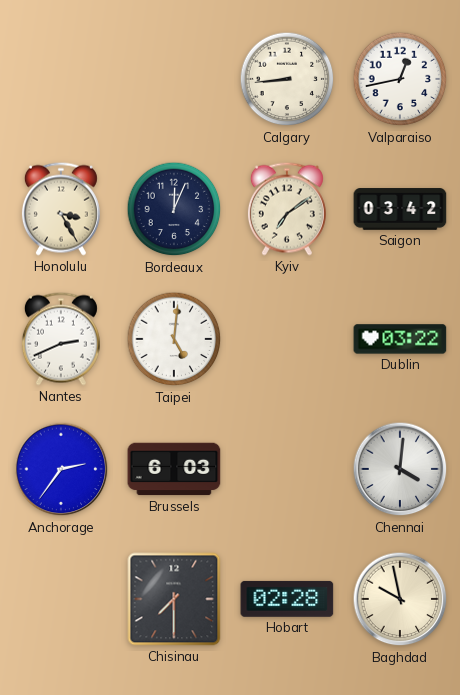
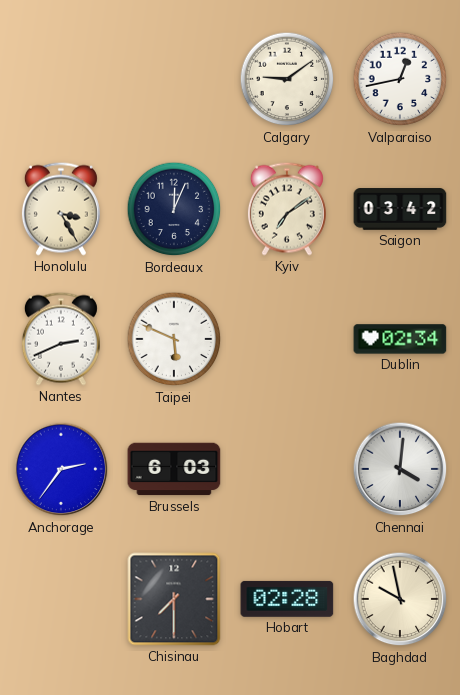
Calgary: 8:44 -> 9:09 (287, 79)
Taipei: 5:01 -> 5:49 (174, 339)
Dublin: 03:22 -> 02:34 (400, 339)
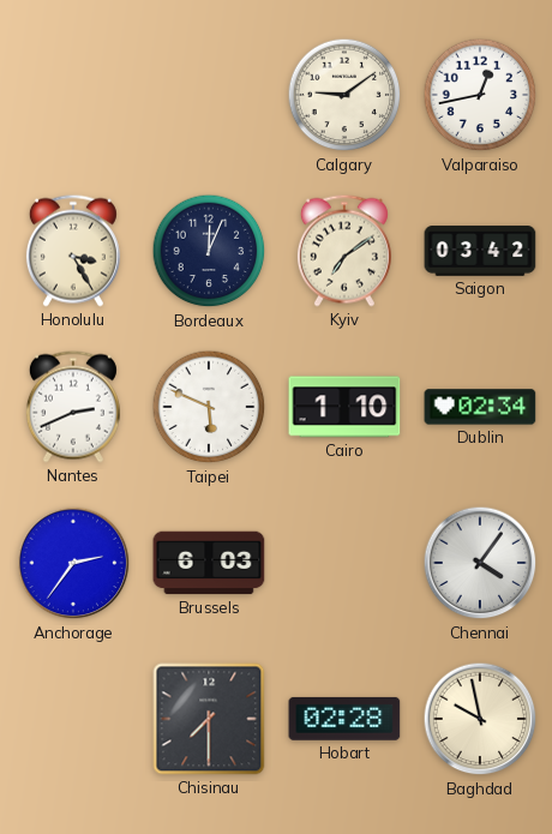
Cairo: none -> 1:10 (344, 407)
Chennai: 4:01 -> 4:06 (480, 563)
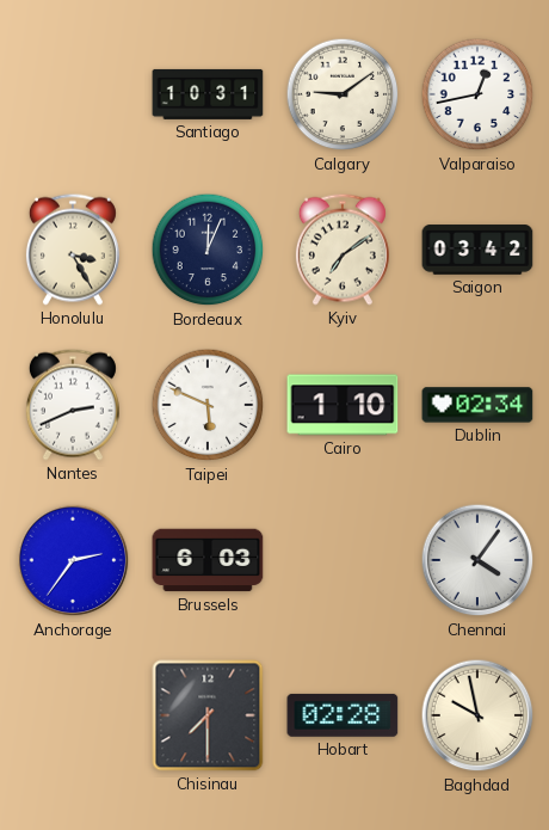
Santiago: none -> 10:31 (208, 94)
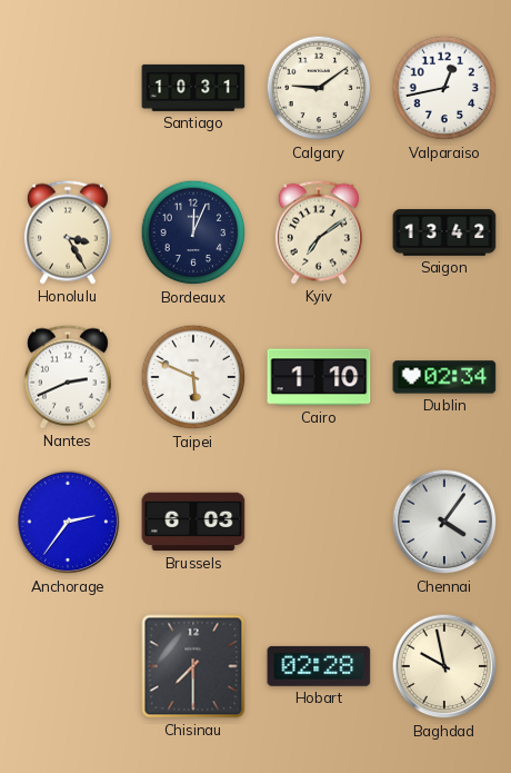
Saigon: 03:42 -> 13:42 (444, 232)
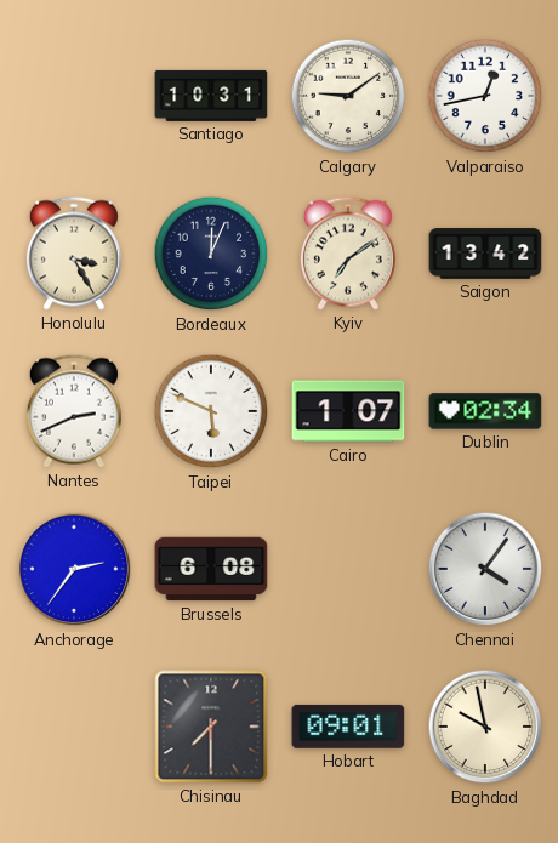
Cairo: 1:10 -> 1:07 (348, 411)
Brussels: 6:03 -> 6:08 (211, 569)
Hobart: 02:28 -> 09:01 (348, 727)
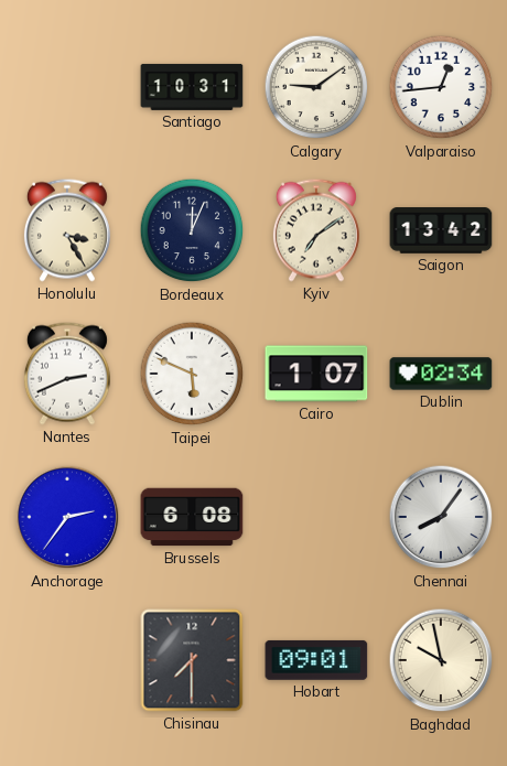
Valparaiso: 12:43 -> 12:44 (441, 87)
Chennai: 4:06 -> 8:06 (441, 517)
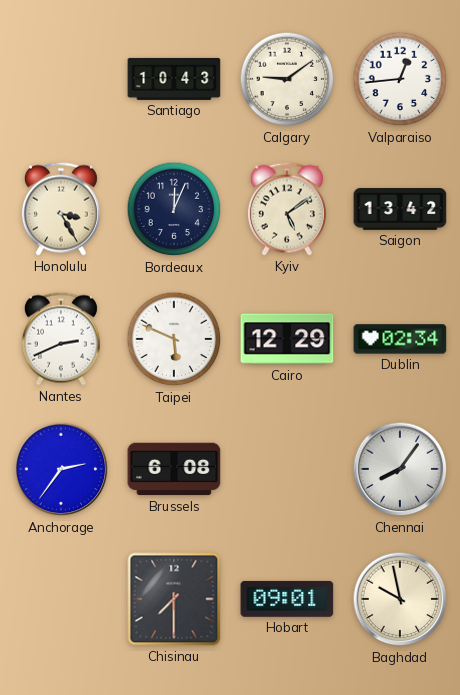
Santiago: 10:31 -> 10:43 (174, 79)
Kyiv: 7:09 -> 5:09 (287, 209)
Cairo: 1:07 -> 12:29 (287, 339)
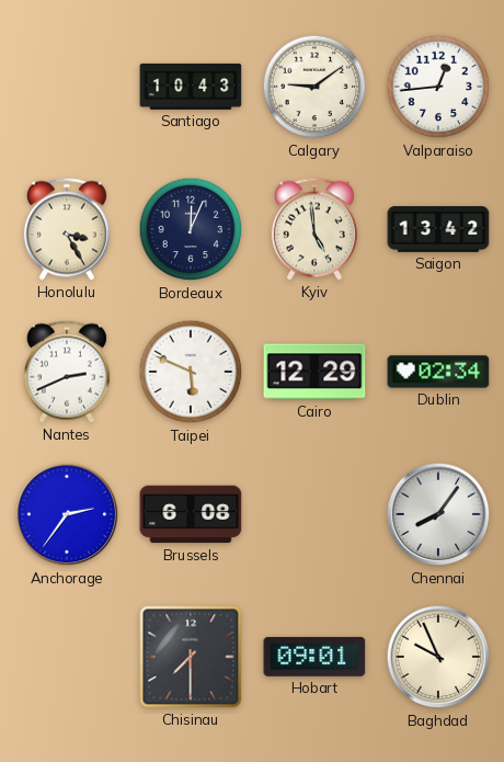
Kyiv: 5:09 -> 4:59 (314, 229)
Baghdad: 9:58 -> 9:56 (438, 657)
